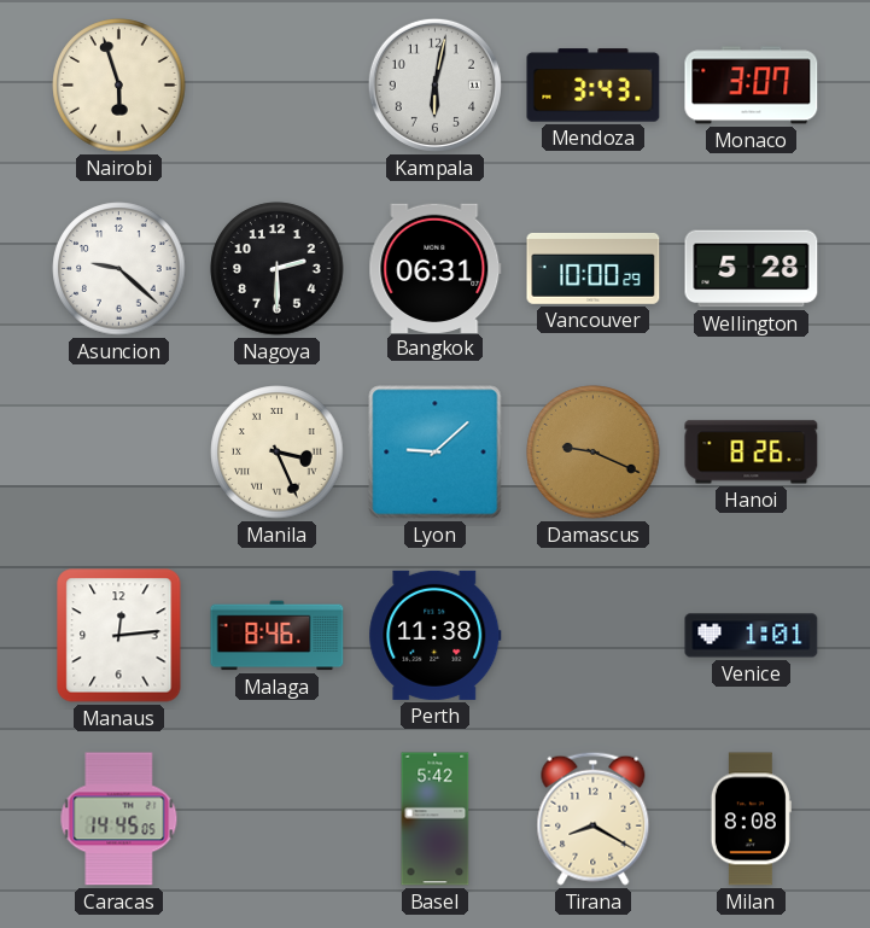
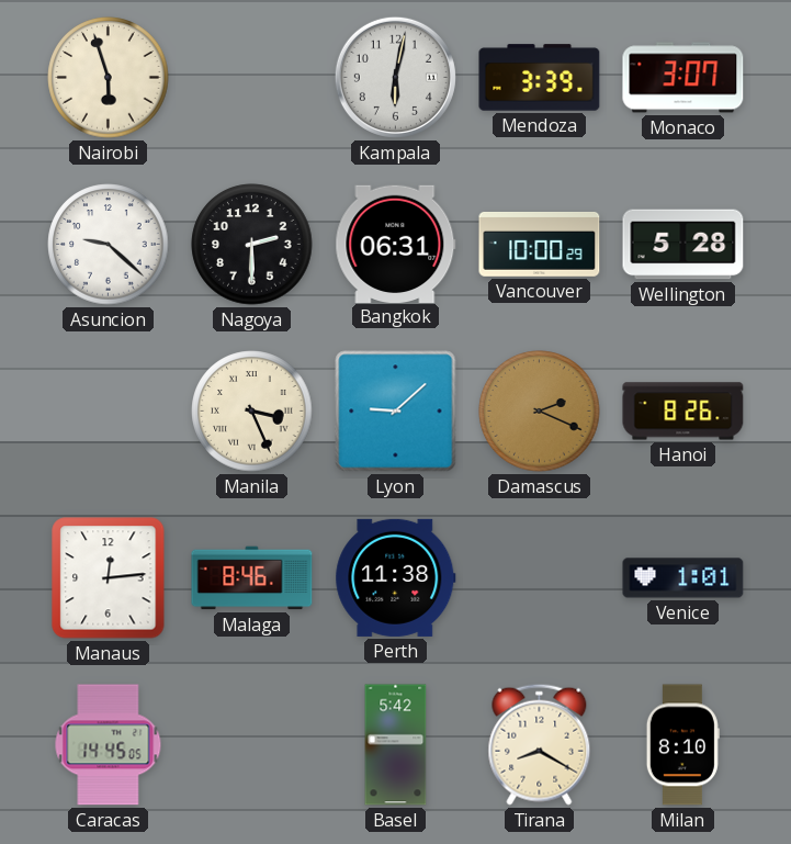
Mendoza: 3:43 -> 3:39 (540, 78)
Damascus: 9:19 -> 2:19 (540, 412)
Milan: 8:08 -> 8:10 (682, 745)
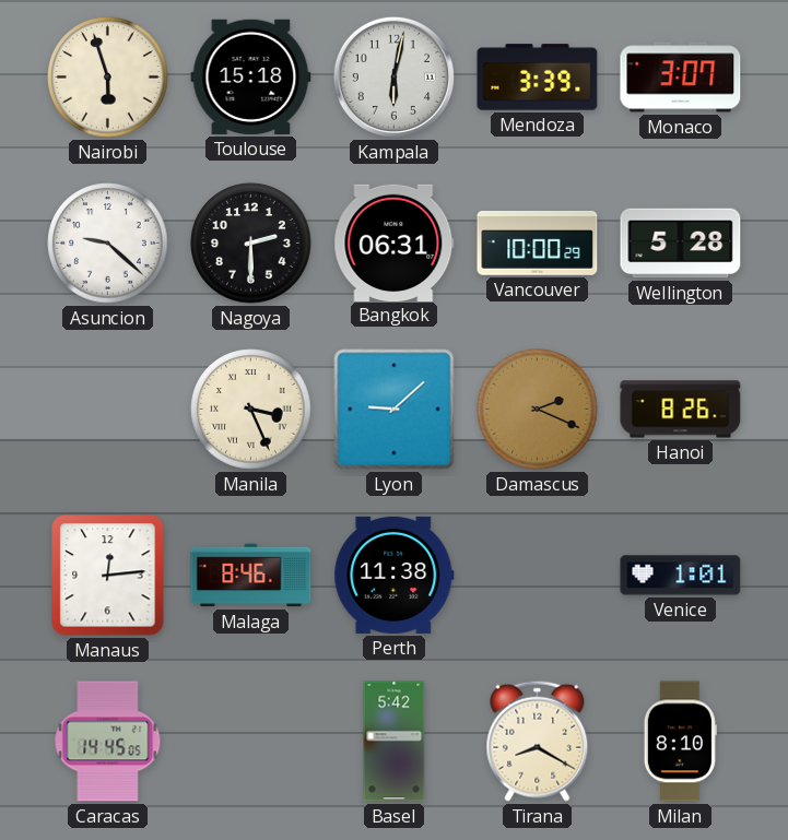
Toulouse: none -> 15:18 (251, 76)
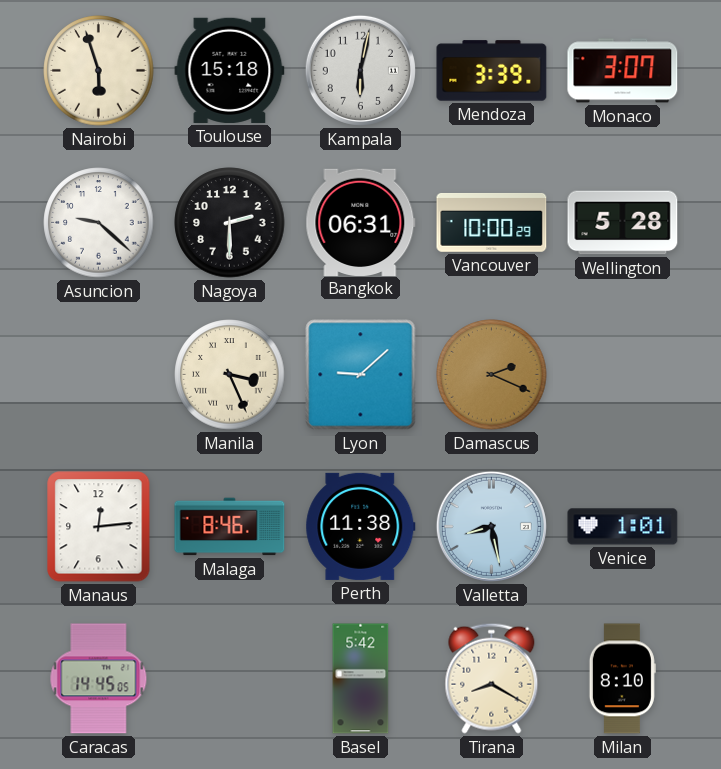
Hanoi: 8:26 -> none (681, 410)
Valletta: none -> 8:28 (491, 526)
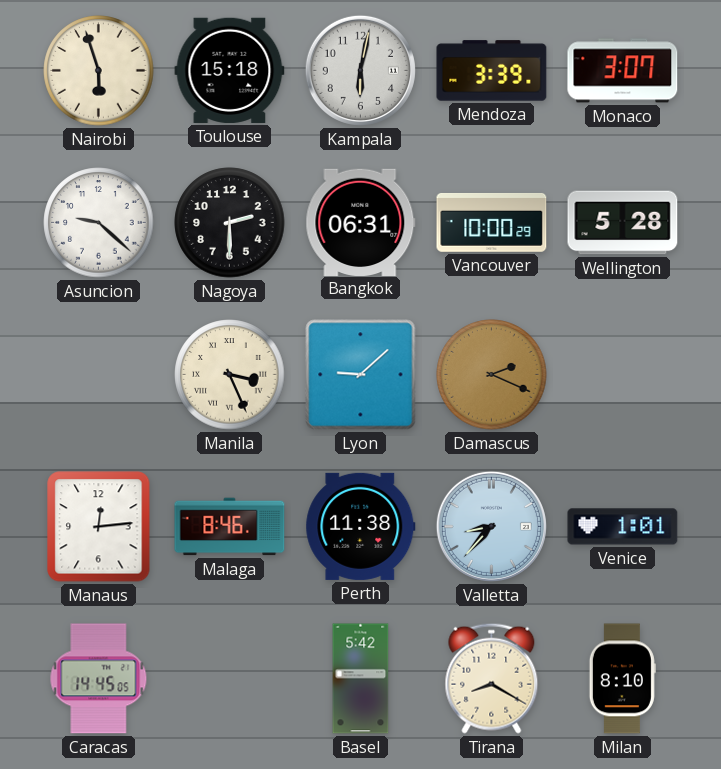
Valletta: 8:28 -> 8:37 (491, 526)
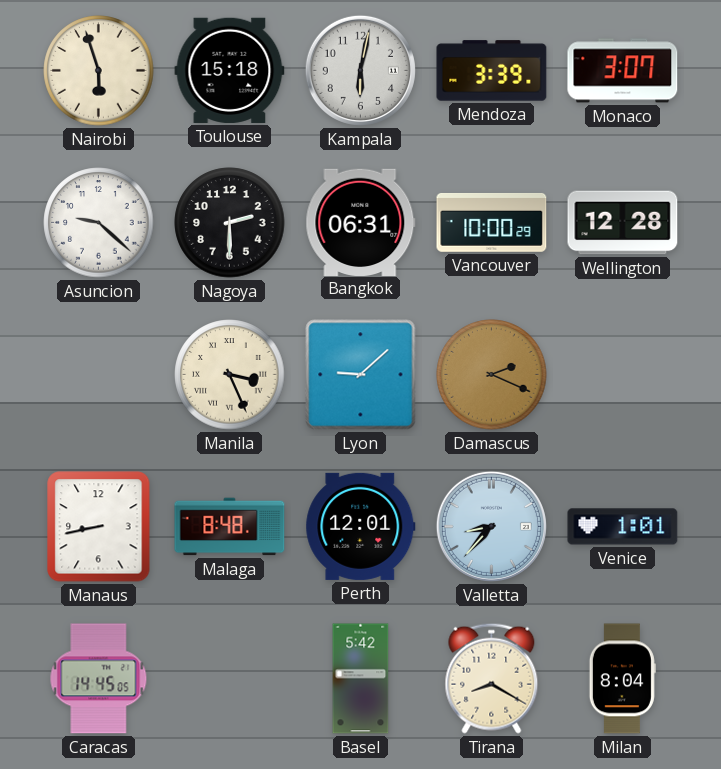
Wellington: 5:28 -> 12:28 (623, 223)
Manaus: 12:14 -> 8:43 (99, 527)
Malaga: 8:46 -> 8:48 (230, 527)
Perth: 11:38 -> 12:01 (361, 526)
Milan: 8:10 -> 8:04 (622, 679)
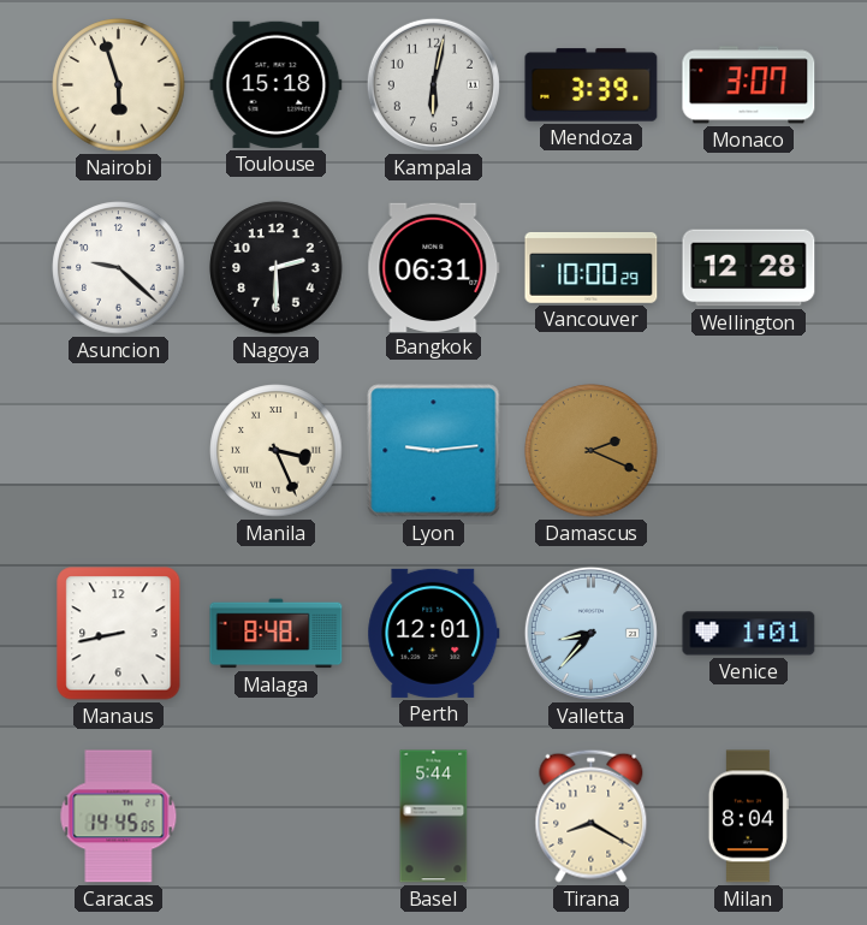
Lyon: 9:08 -> 9:14 (434, 451)
Basel: 5:42 -> 5:44 (434, 817)
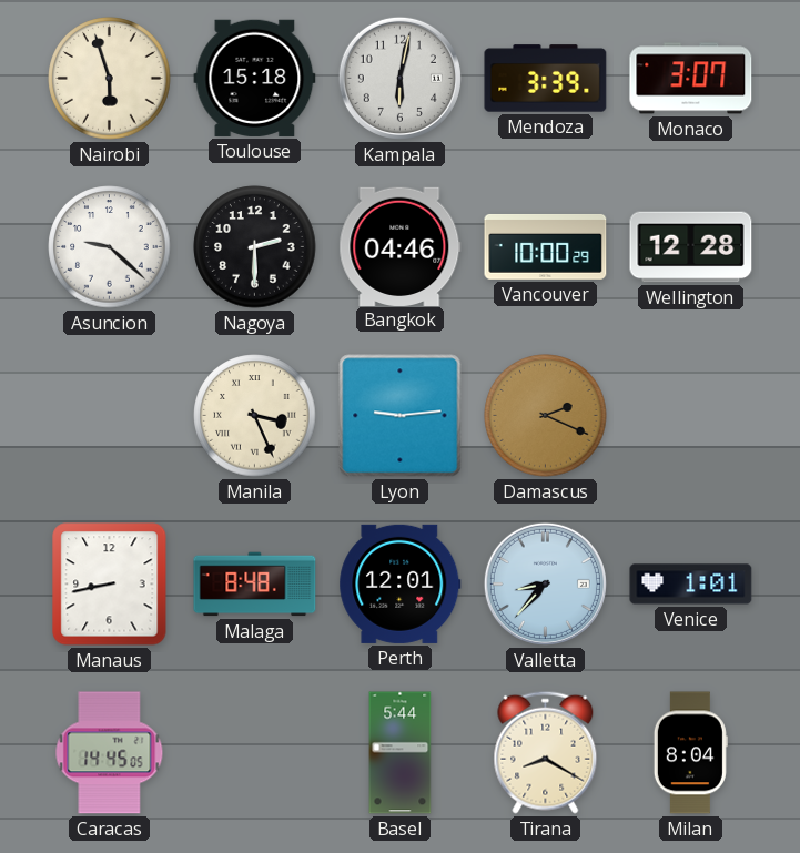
Bangkok: 06:31 -> 04:46 (401, 246)
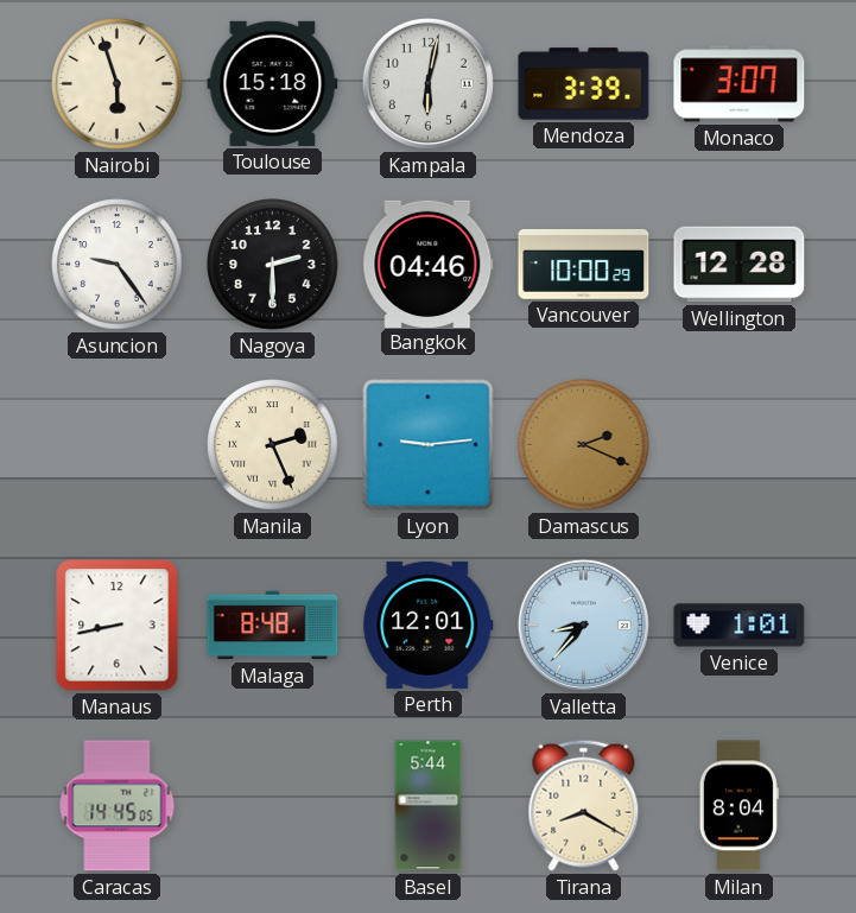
Asuncion: 9:22 -> 9:24 (118, 265)
Manila: 3:26 -> 2:26 (273, 445)
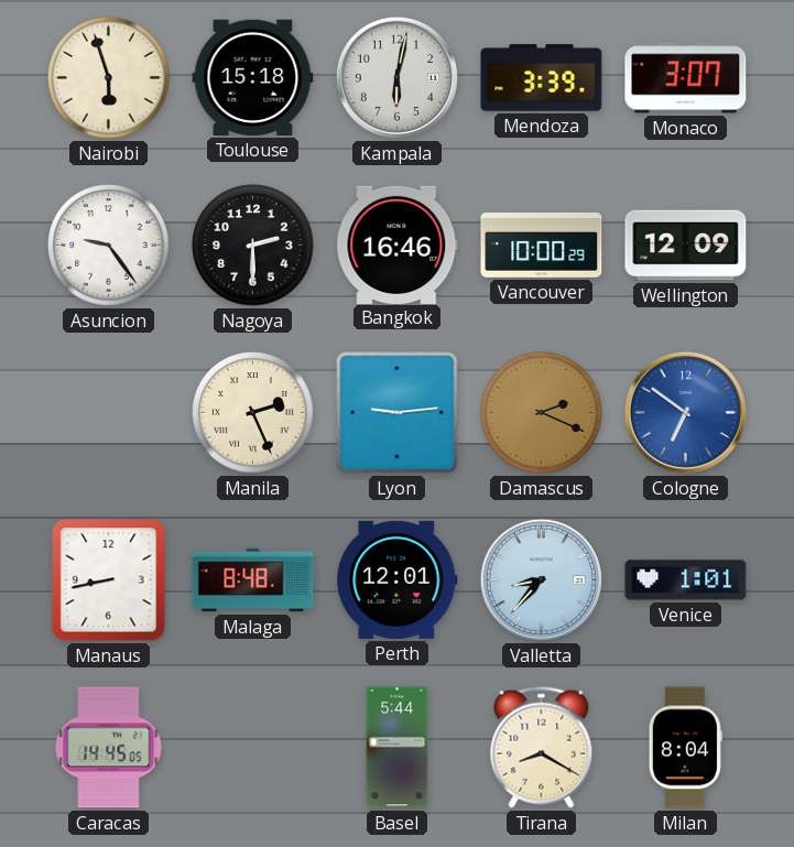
Bangkok: 04:46 -> 16:46 (398, 245)
Wellington: 12:28 -> 12:09 (686, 246)
Cologne: none -> 6:51 (685, 412)
